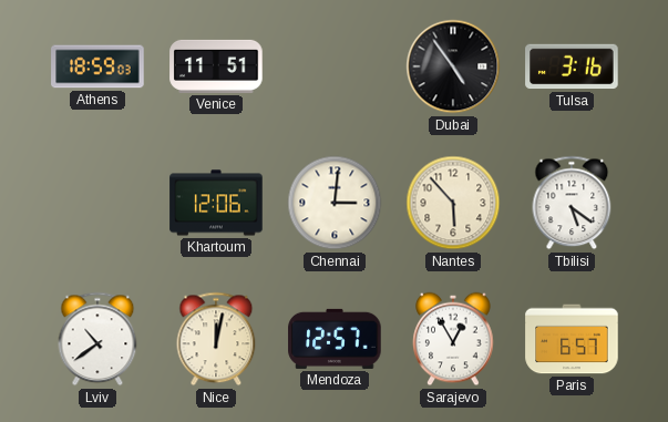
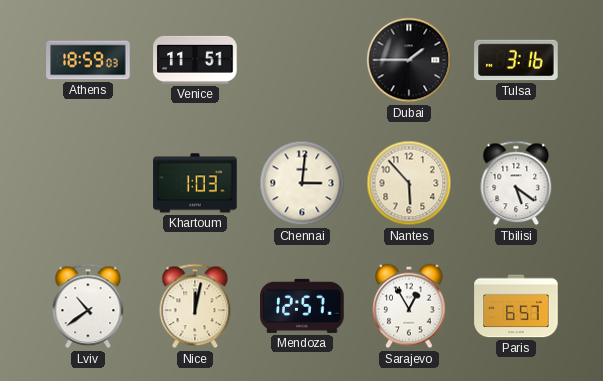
Dubai: 4:54 -> 1:45 (409, 60)
Khartoum: 12:06 -> 1:03 (195, 183)
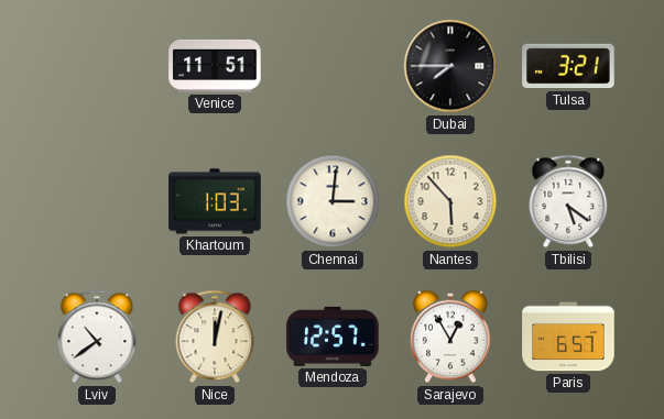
Athens: 18:59 -> none (88, 60)
Dubai: 1:45 -> 7:45 (450, 66)
Tulsa: 3:16 -> 3:21 (568, 66)
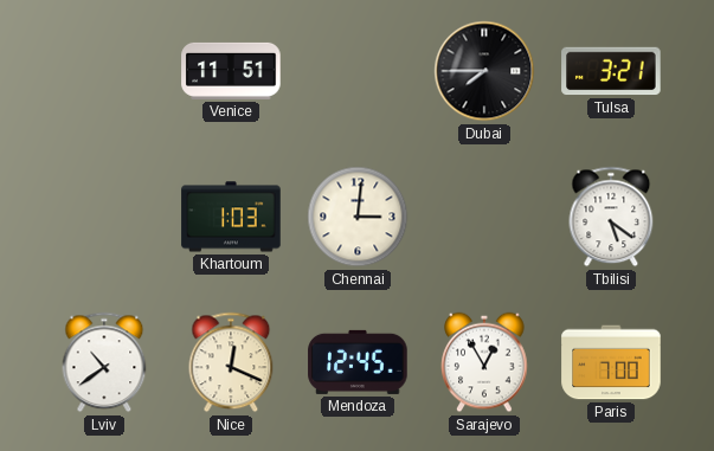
Nantes: 5:53 -> none (450, 201)
Nice: 12:02 -> 12:19 (231, 362)
Mendoza: 12:57 -> 12:45 (358, 362)
Paris: 6:57 -> 7:00 (611, 362)
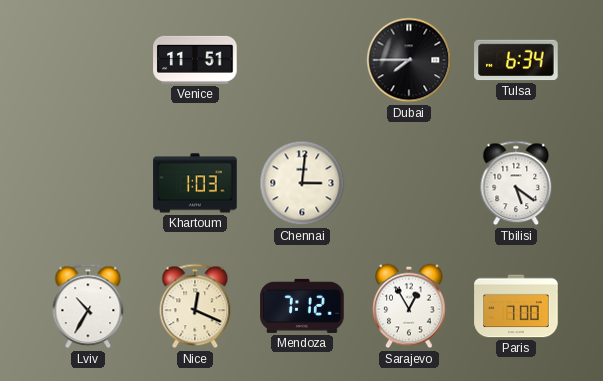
Tulsa: 3:21 -> 6:34 (516, 60)
Lviv: 10:39 -> 10:35 (88, 306)
Mendoza: 12:45 -> 7:12 (302, 306)
